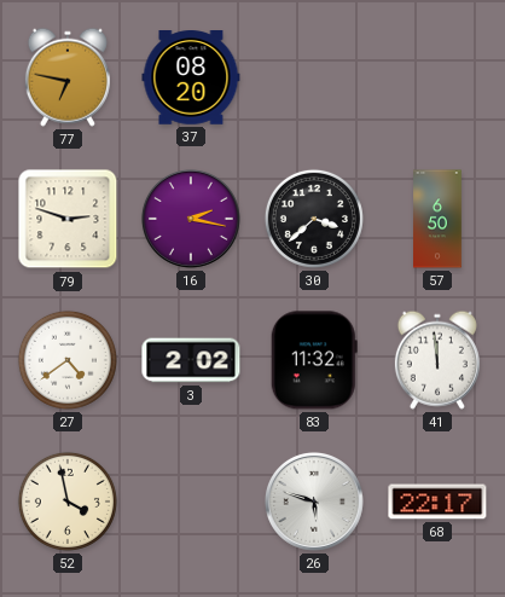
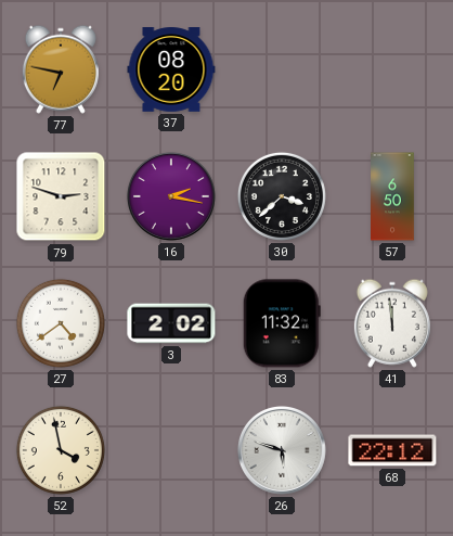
68: 22:17 -> 22:12 (392, 450)
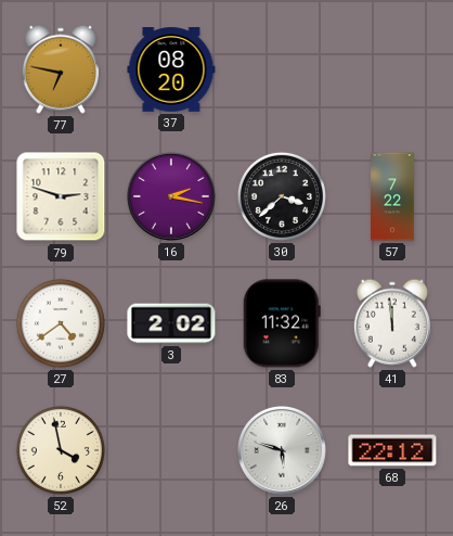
57: 6:50 -> 7:22 (393, 196)
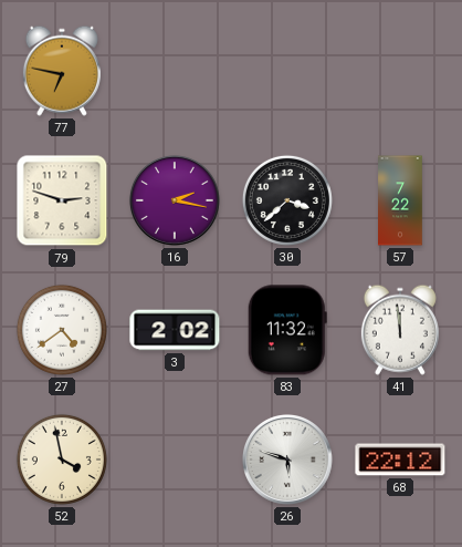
37: 08:20 -> none (171, 69)
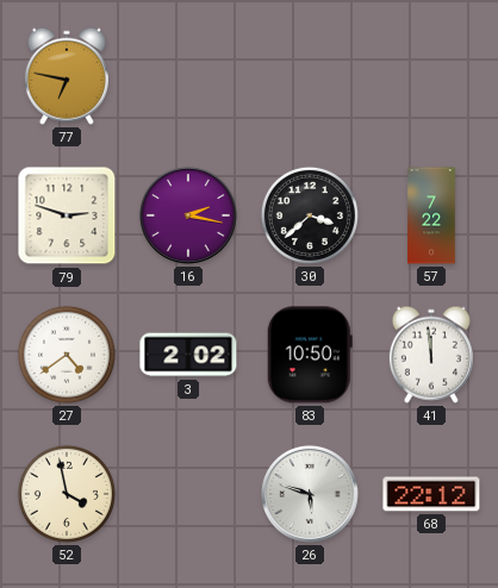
83: 11:32 -> 10:50 (310, 355)
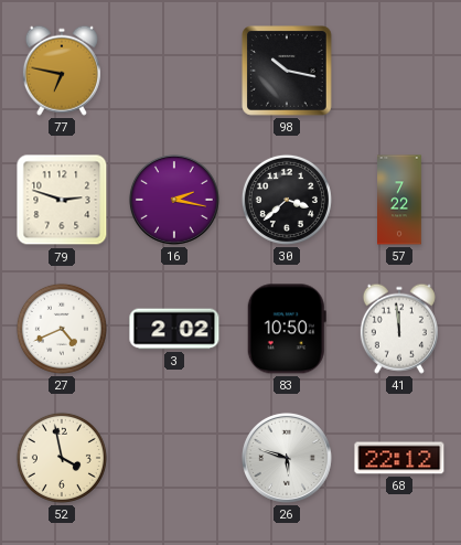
98: none -> 10:17 (288, 72)
27: 4:39 -> 4:41 (62, 329)
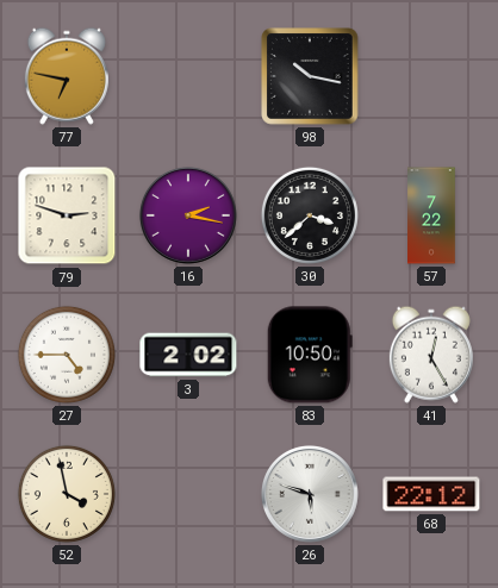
27: 4:41 -> 4:45 (67, 355)
41: 11:59 -> 12:25 (431, 355)
